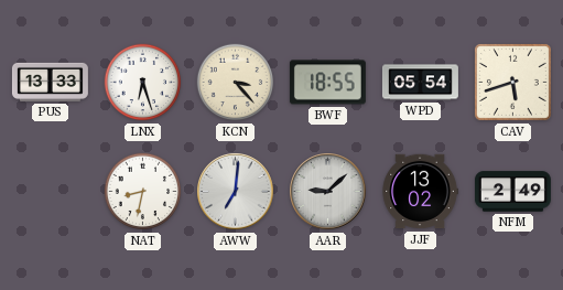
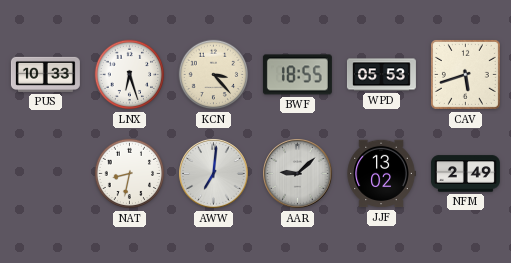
PUS: 13:33 -> 10:33 (45, 74)
WPD: 05:54 -> 05:53 (381, 75)
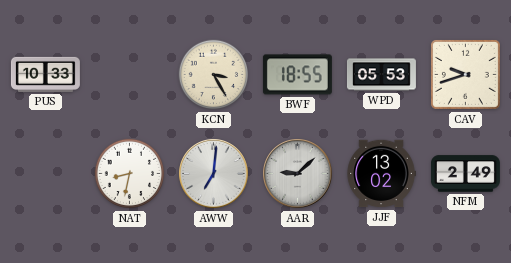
LNX: 6:27 -> none (130, 75)
KCN: 3:23 -> 3:25 (214, 75)
CAV: 5:42 -> 9:42 (465, 74)
